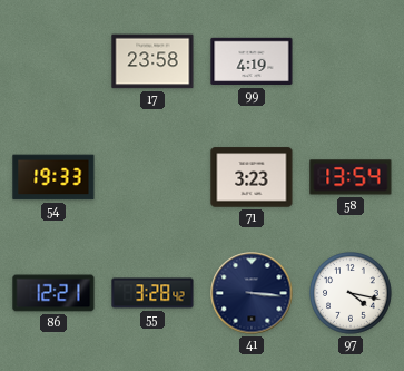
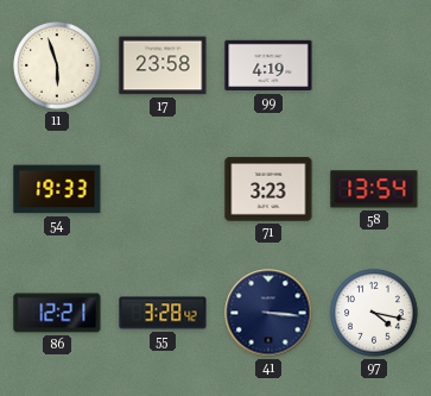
11: none -> 5:57 (57, 65)
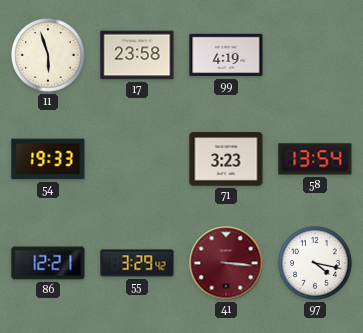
55: 3:28 -> 3:29 (137, 263)
41 dial: navy -> burgundy (226, 263)
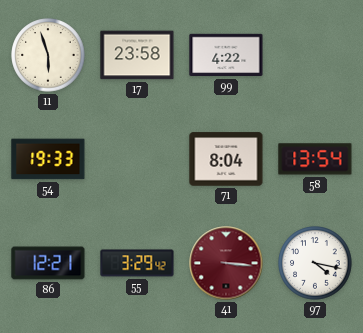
99: 4:19 -> 4:22 (226, 55)
71: 3:23 -> 8:04 (226, 159)
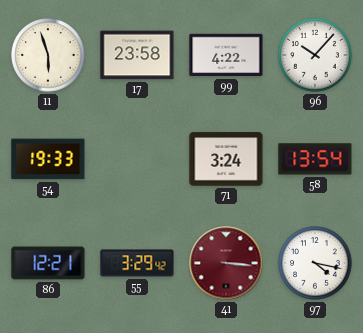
96: none -> 10:07 (315, 55)
71: 8:04 -> 3:24 (226, 159)
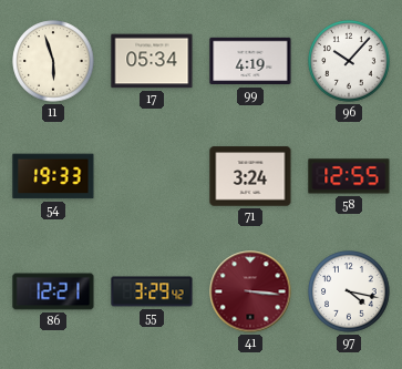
17: 23:58 -> 05:34 (152, 61)
99: 4:22 -> 4:19 (250, 61)
58: 13:54 -> 12:55 (349, 176)
